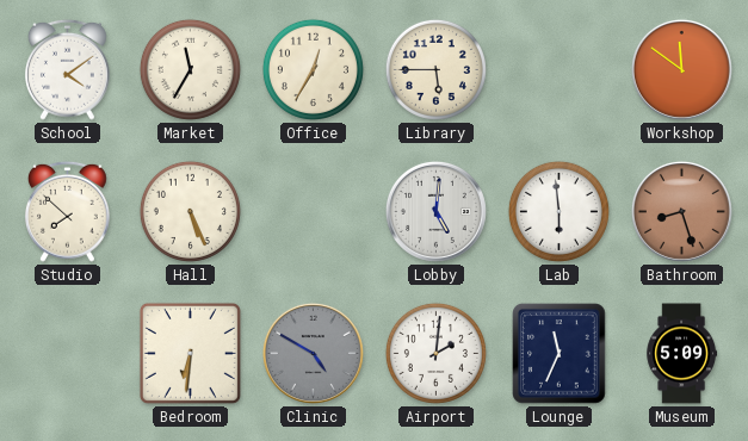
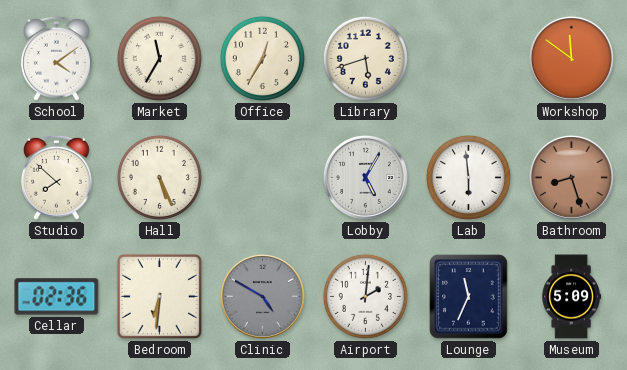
Library: 5:45 -> 5:42 (365, 58)
Lobby: 5:01 -> 5:05 (365, 177)
Cellar: none -> 02:36 (57, 297)
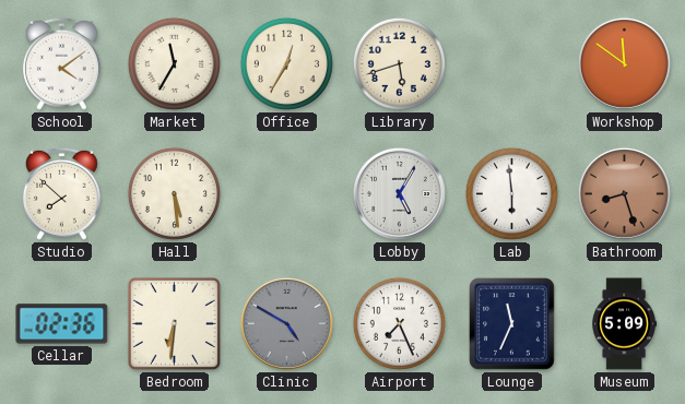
Hall: 5:26 -> 5:29 (174, 193)
Airport: 2:01 -> 7:26 (399, 323)
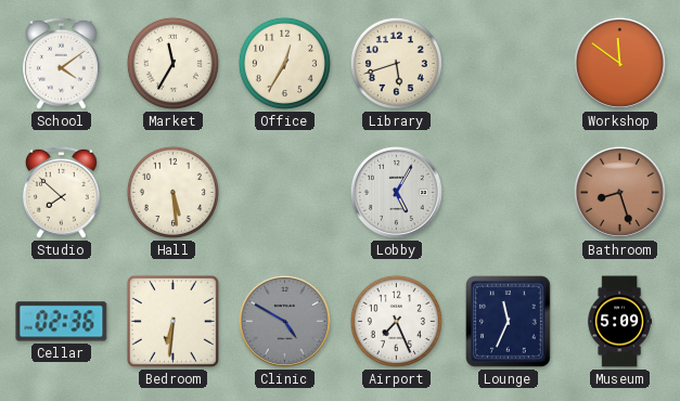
Lab: 5:59 -> none (511, 193)
